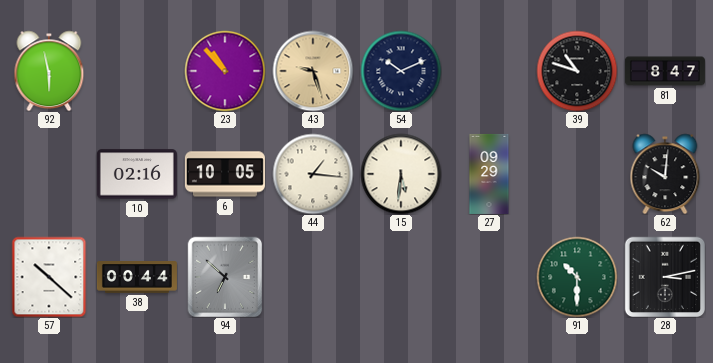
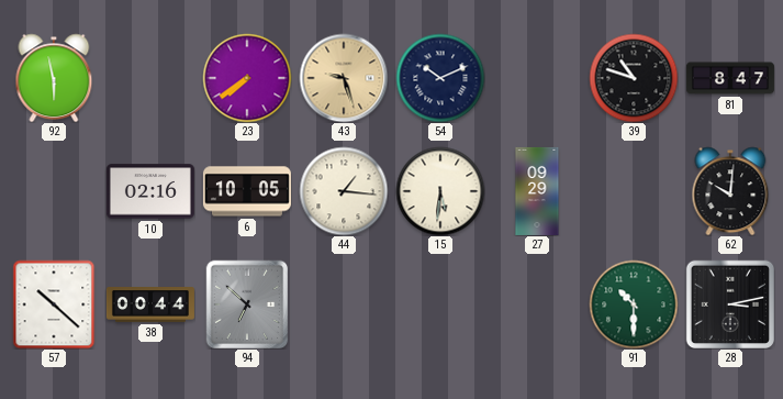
23: 10:53 -> 7:39 (247, 78)
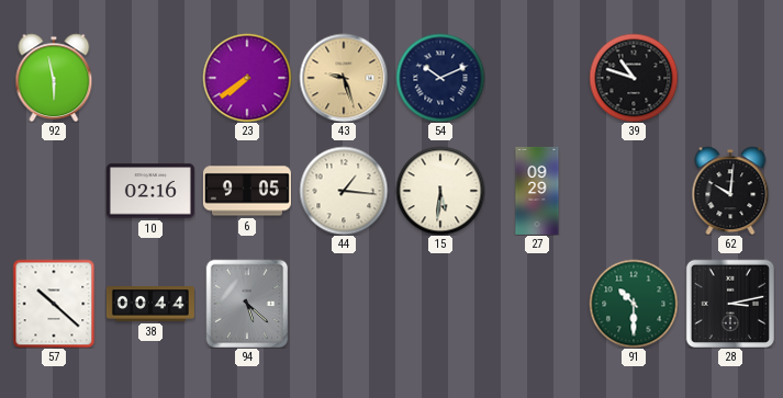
81: 8:47 -> none (730, 78)
6: 10:05 -> 9:05 (247, 191)
94: 6:52 -> 5:22 (247, 304)
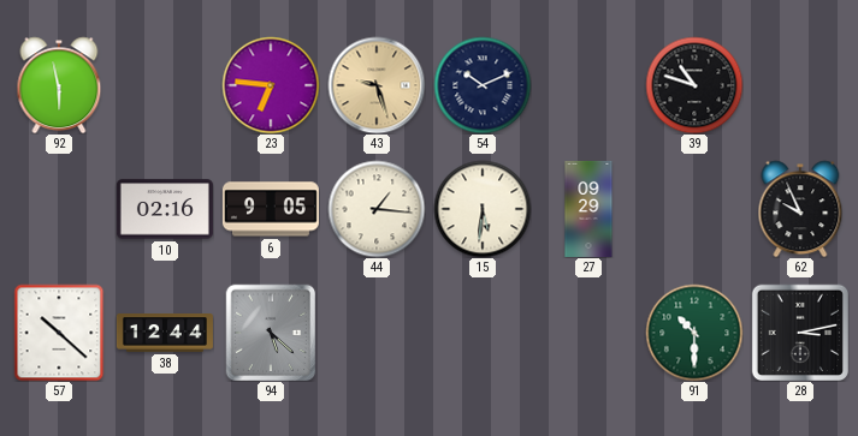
23: 7:39 -> 6:46 (271, 85)
62: 10:01 -> 9:56 (800, 209)
38: 00:44 -> 12:44 (165, 333)
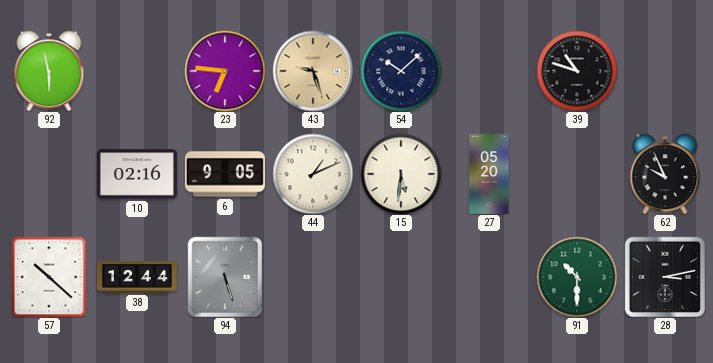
54: 10:11 -> 10:08 (401, 71)
44: 1:16 -> 1:11 (313, 174)
27: 09:29 -> 05:20 (489, 174)
94: 5:22 -> 5:27 (225, 277)
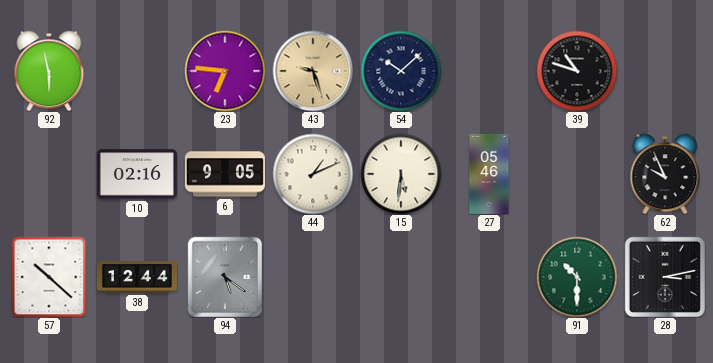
27: 05:20 -> 05:46 (489, 174)
94: 5:27 -> 5:21 (225, 277)
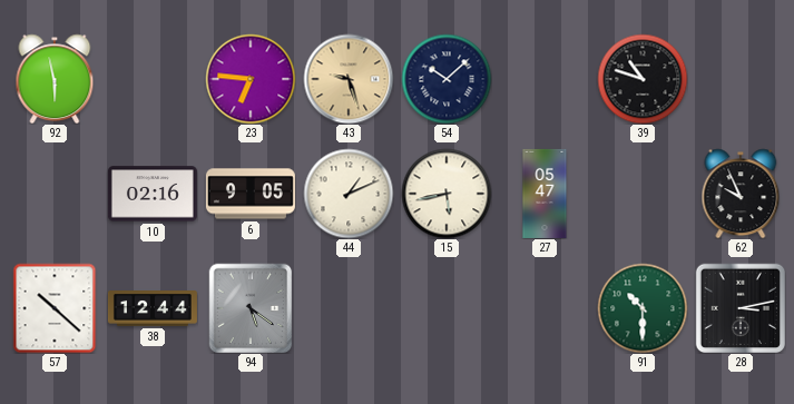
15: 5:31 -> 5:43 (447, 194)
27: 05:46 -> 05:47 (545, 194)
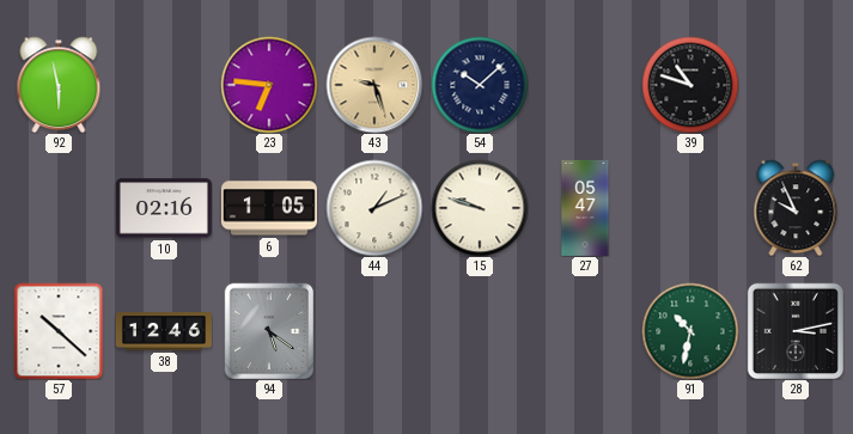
6: 9:05 -> 1:05 (269, 208)
15: 5:43 -> 9:48 (480, 208)
38: 12:44 -> 12:46 (164, 331)
91: 10:30 -> 10:32 (690, 331)
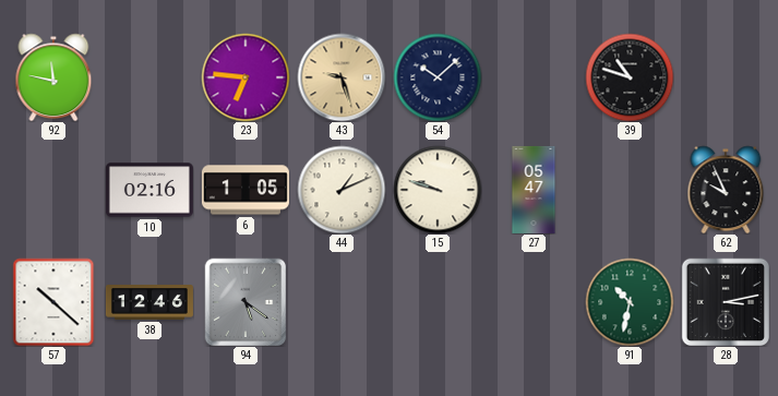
92: 5:58 -> 11:47 (53, 77)
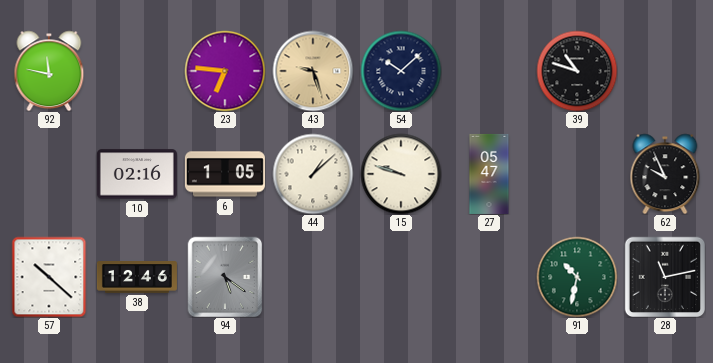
44: 1:11 -> 1:08 (313, 174)
28: 3:13 -> 11:13 (665, 277)
